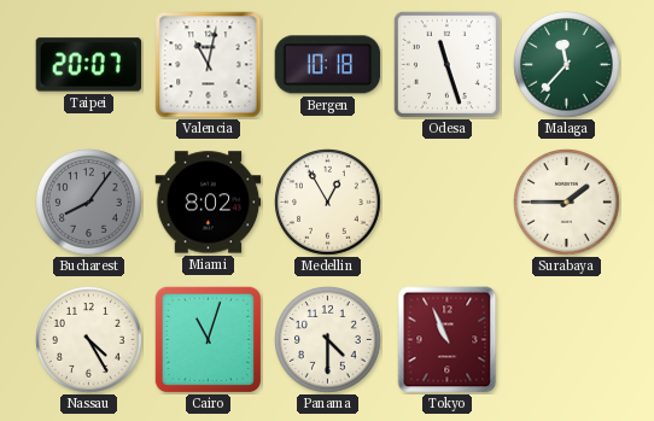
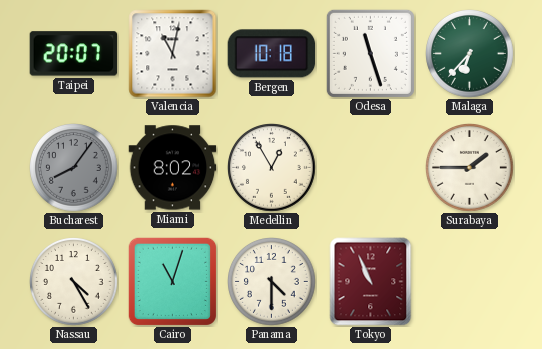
Malaga: 11:37 -> 6:37 (470, 54)
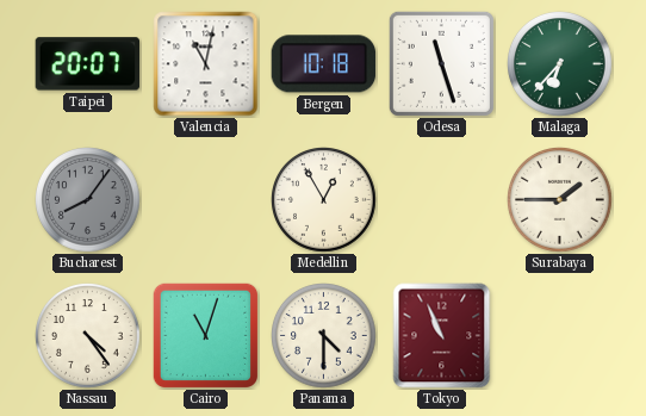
Miami: 8:02 -> none (173, 168)
Nassau: 4:25 -> 4:24 (88, 336)
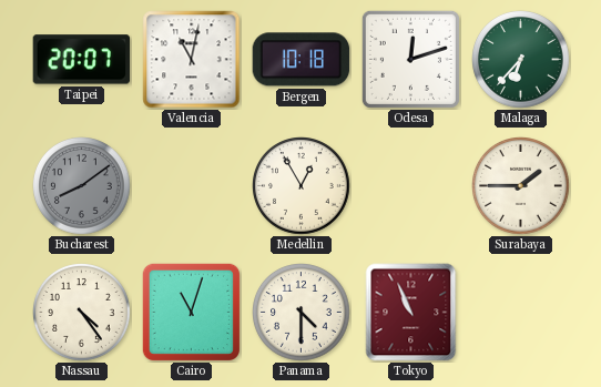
Odesa: 11:27 -> 12:12 (410, 59)
Bucharest: 8:06 -> 8:09 (82, 186)
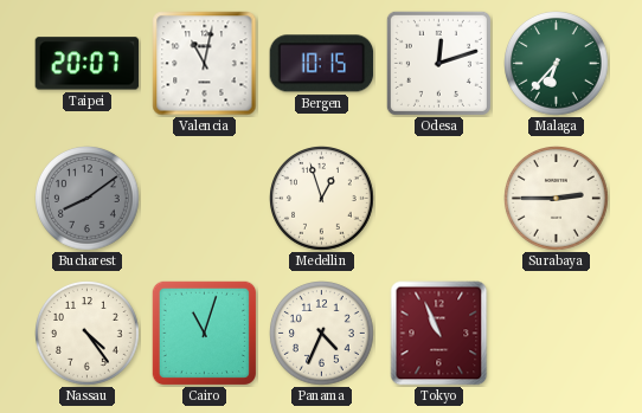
Bergen: 10:18 -> 10:15 (322, 64)
Medellin: 12:55 -> 12:57 (322, 199)
Surabaya: 1:45 -> 2:45 (557, 199)
Panama: 4:30 -> 4:34 (322, 334)
